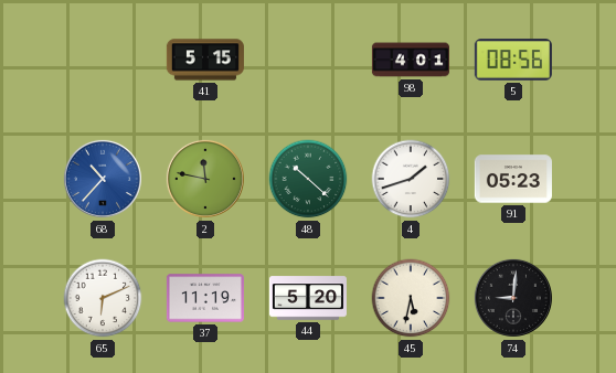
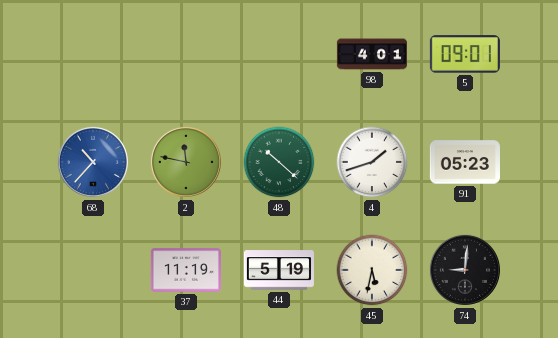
41: 5:15 -> none (205, 60)
5: 08:56 -> 09:01 (465, 54)
65: 6:11 -> none (103, 298)
44: 5:20 -> 5:19 (279, 270)
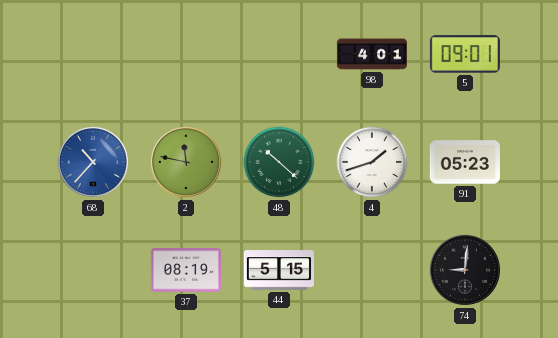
37: 11:19 -> 08:19 (186, 270)
44: 5:19 -> 5:15 (279, 270)
45: 5:32 -> none (372, 270)
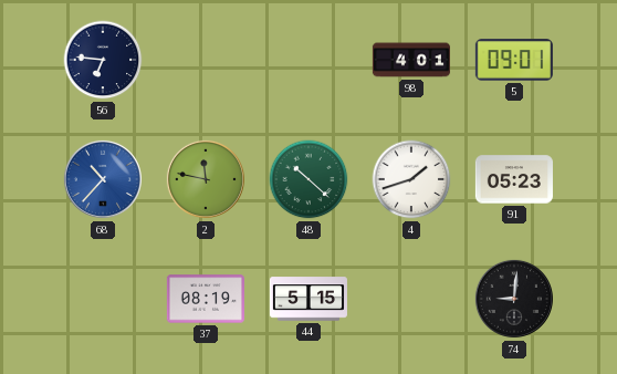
56: none -> 6:46 (103, 60)
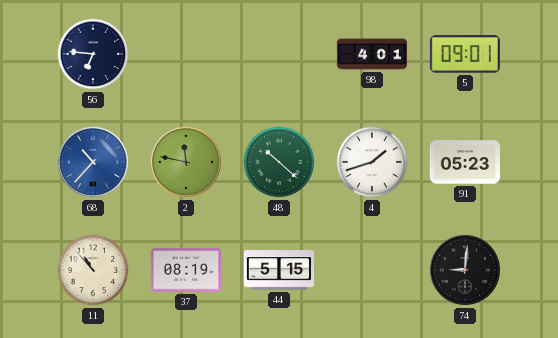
11: none -> 10:53 (93, 270)
